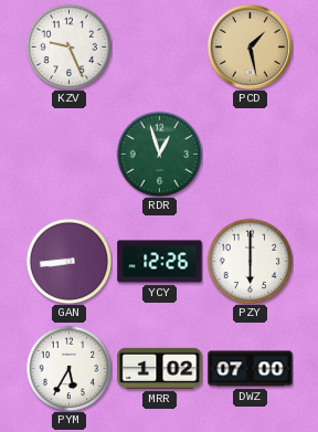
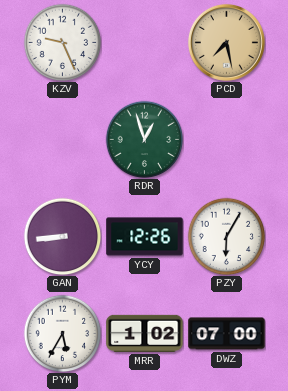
PCD: 1:28 -> 7:28 (226, 42)
PZY: 6:00 -> 6:05 (226, 236)
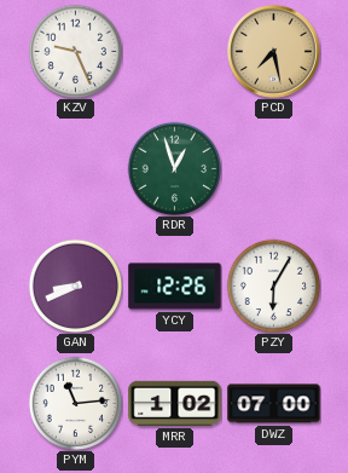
GAN: 8:44 -> 8:41 (75, 285)
PYM: 5:35 -> 11:14 (75, 403)
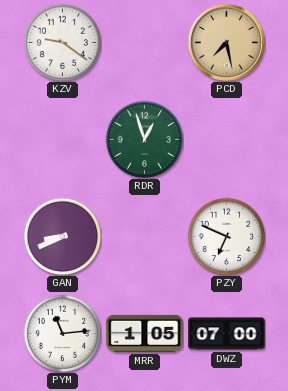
KZV: 9:26 -> 9:21 (62, 42)
YCY: 12:26 -> none (175, 287)
PZY: 6:05 -> 6:49 (226, 236)
MRR: 1:02 -> 1:05 (145, 333)
